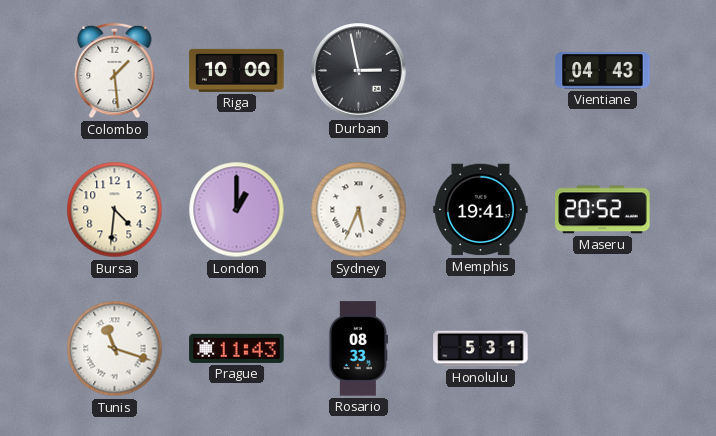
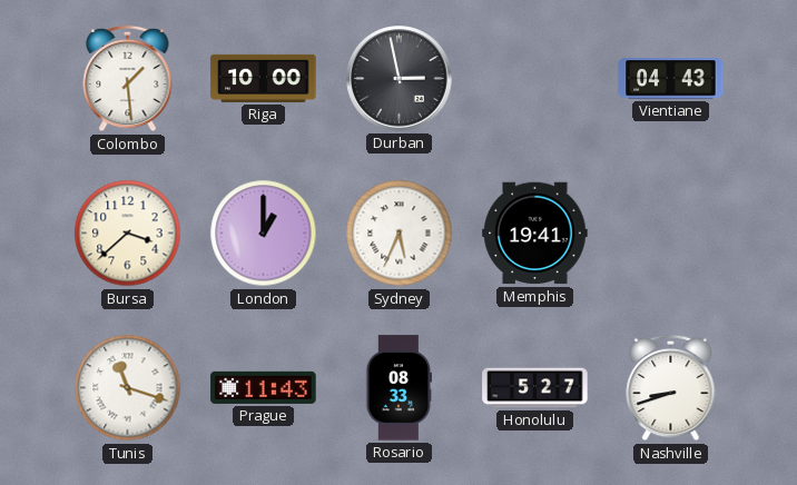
Bursa: 4:31 -> 3:38 (128, 234)
Maseru: 20:52 -> none (603, 210)
Honolulu: 5:31 -> 5:27 (535, 388)
Nashville: none -> 8:42 (671, 388)
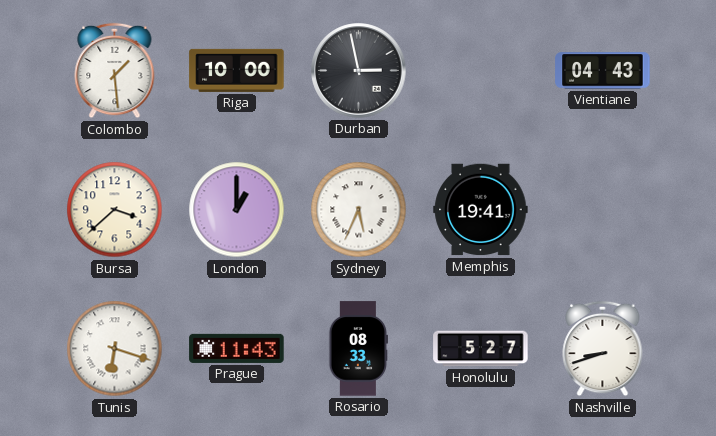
Tunis: 11:18 -> 6:18 (115, 349)
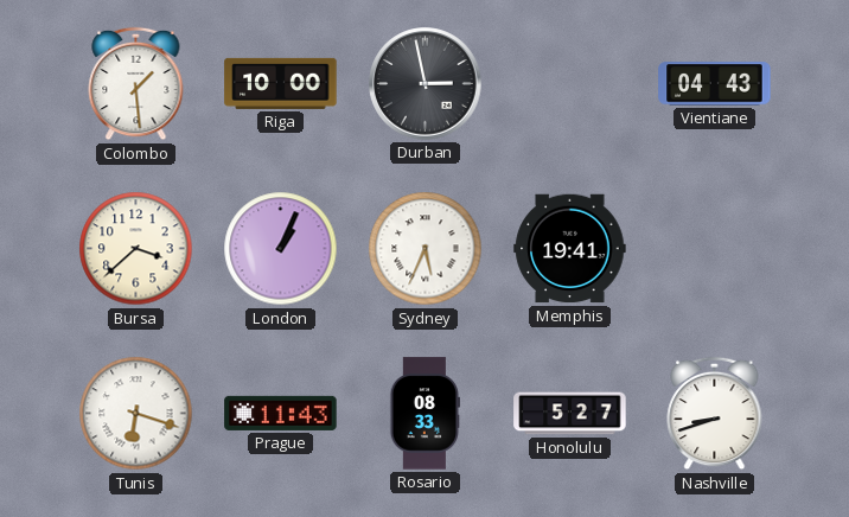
London: 1:00 -> 1:04 (281, 249)
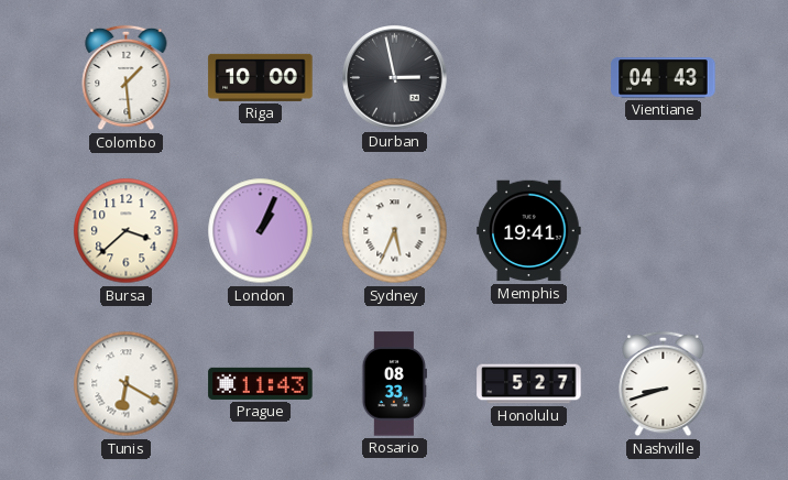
Tunis: 6:18 -> 6:20 (127, 384)
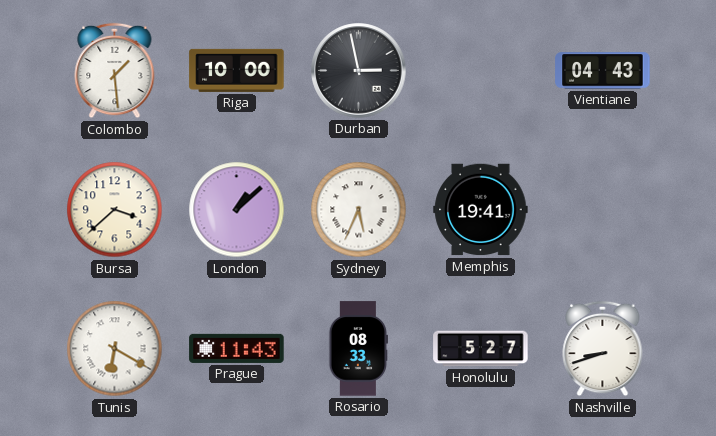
London: 1:04 -> 1:08 (237, 210)
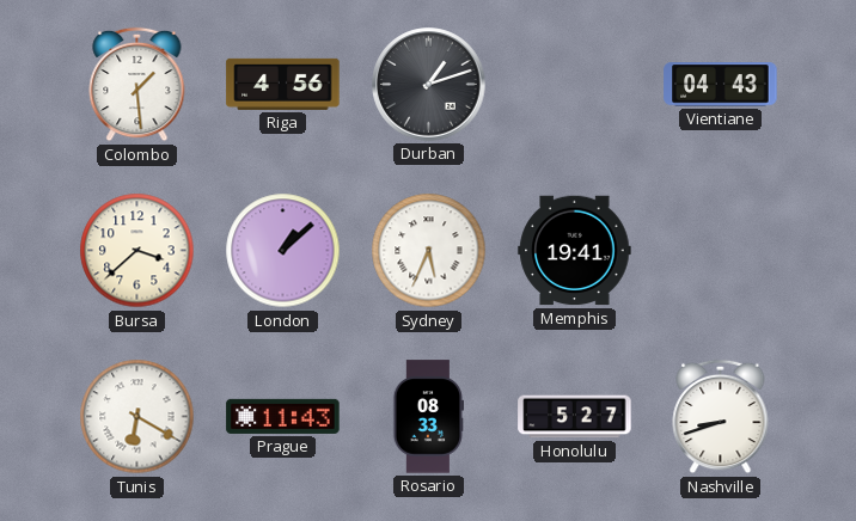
Riga: 10:00 -> 4:56 (283, 84)
Durban: 2:58 -> 1:12 (429, 85)
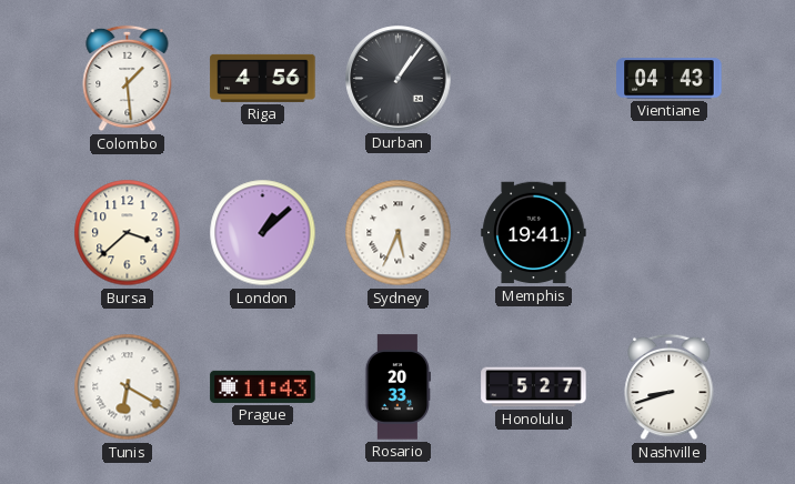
Durban: 1:12 -> 1:06 (399, 79)
Rosario: 08:33 -> 20:33 (398, 387)
